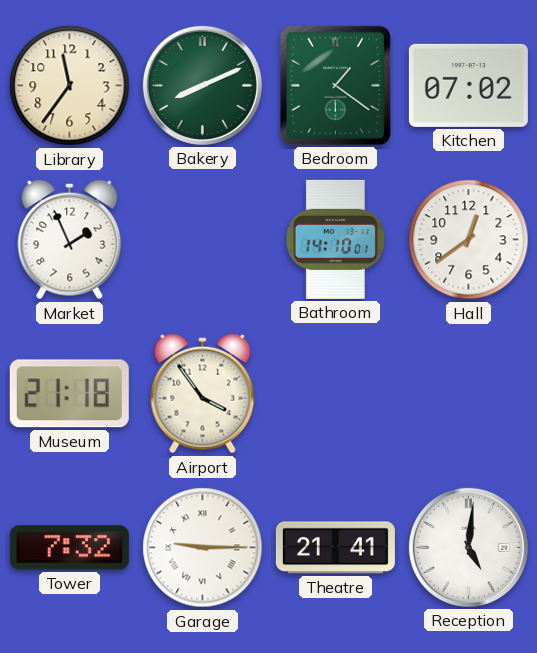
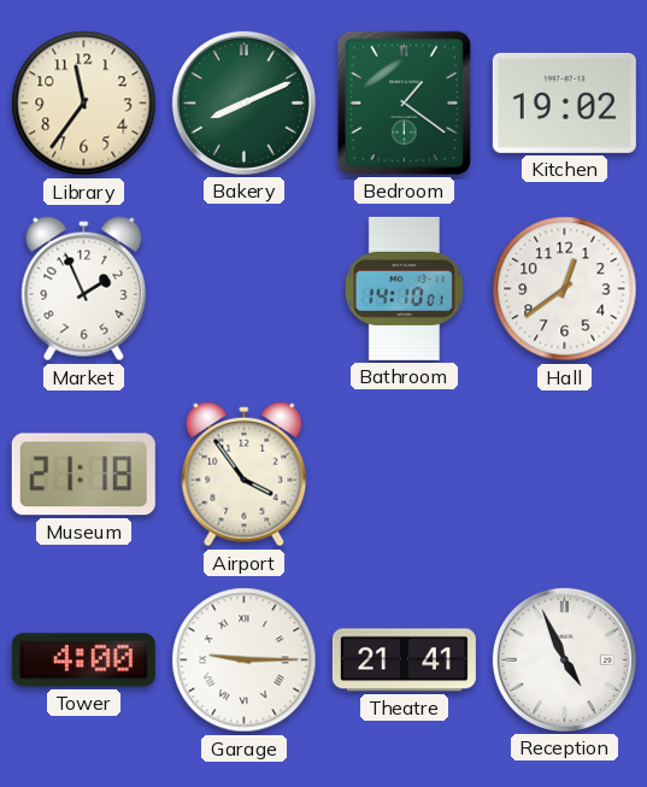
Kitchen: 07:02 -> 19:02 (564, 102)
Tower: 7:32 -> 4:00 (83, 660)
Reception: 5:01 -> 4:56 (564, 659)
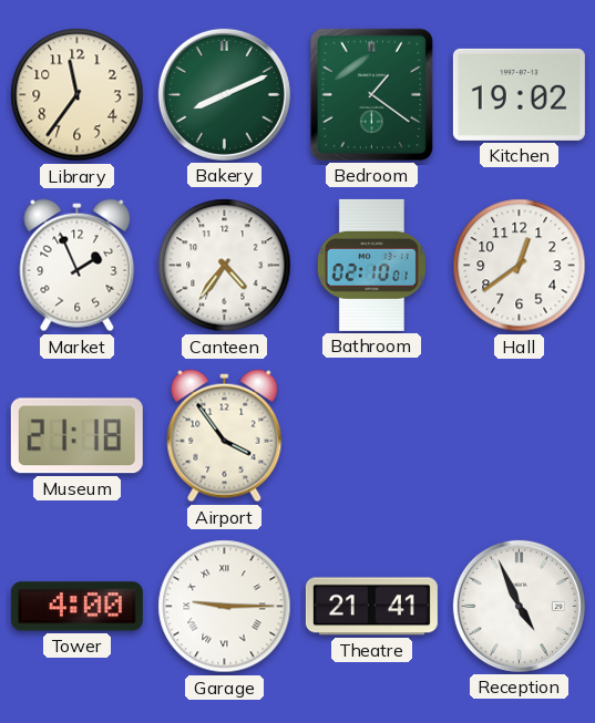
Canteen: none -> 4:36 (225, 266)
Bathroom: 14:10 -> 02:10 (371, 265)
